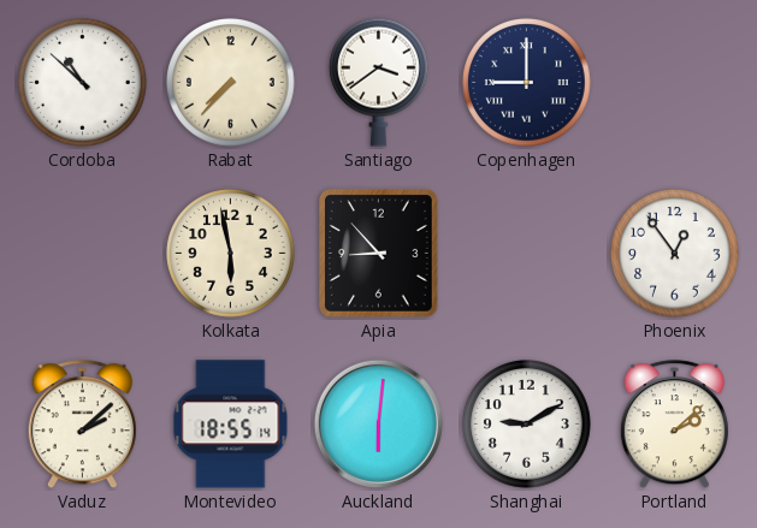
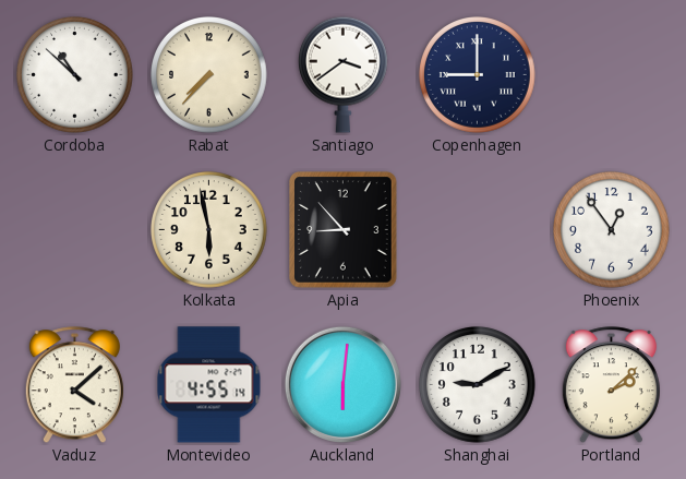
Vaduz: 2:08 -> 4:08 (74, 385)
Montevideo: 18:55 -> 4:55 (209, 385)
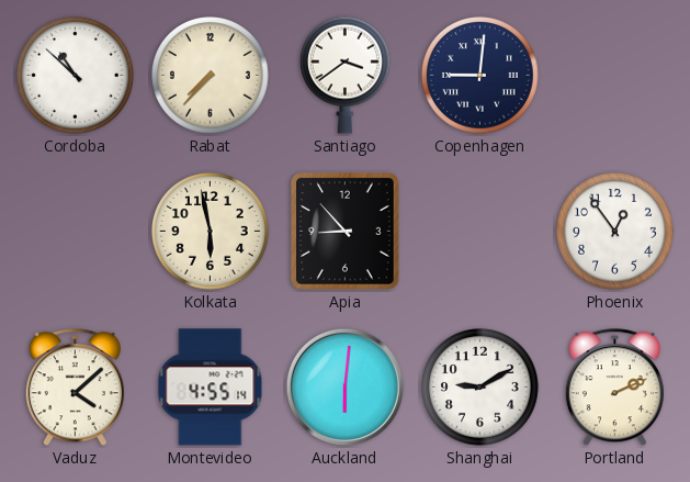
Copenhagen: 9:00 -> 9:01 (480, 76)
Portland: 2:08 -> 2:11 (614, 388)
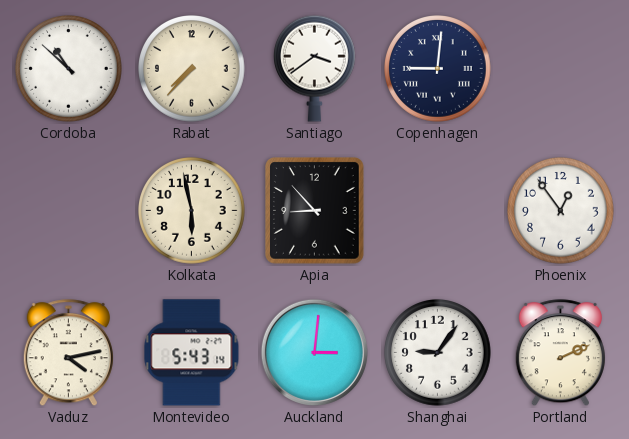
Vaduz: 4:08 -> 4:13 (68, 353)
Montevideo: 4:55 -> 5:43 (192, 353)
Auckland: 6:01 -> 3:01 (314, 352)
Shanghai: 9:10 -> 9:06 (438, 353)
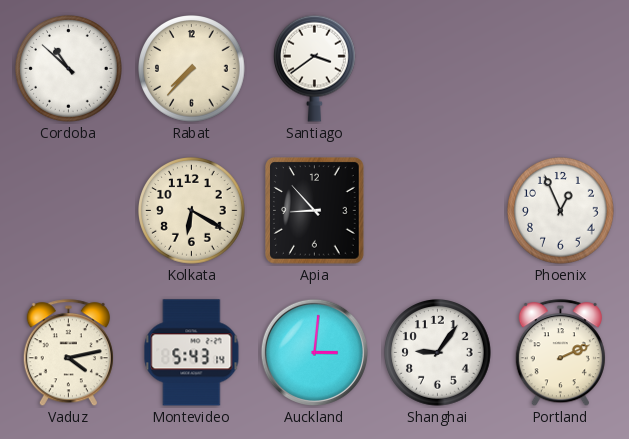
Copenhagen: 9:01 -> none (438, 69)
Kolkata: 5:58 -> 6:20 (192, 211)
Phoenix: 12:54 -> 12:56 (561, 211)
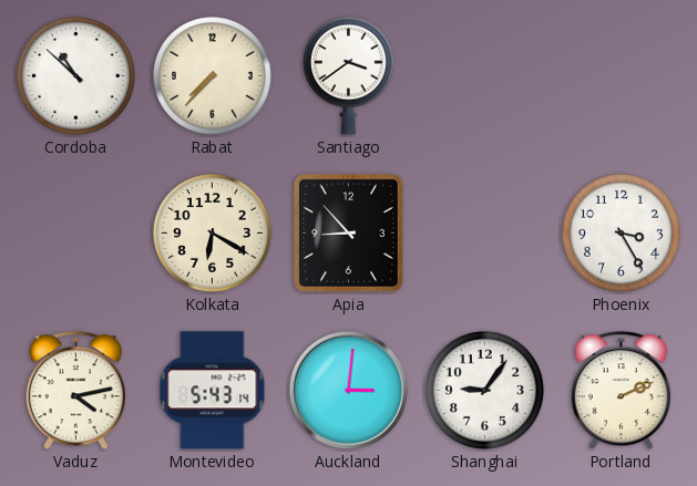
Phoenix: 12:56 -> 3:25 (622, 234)
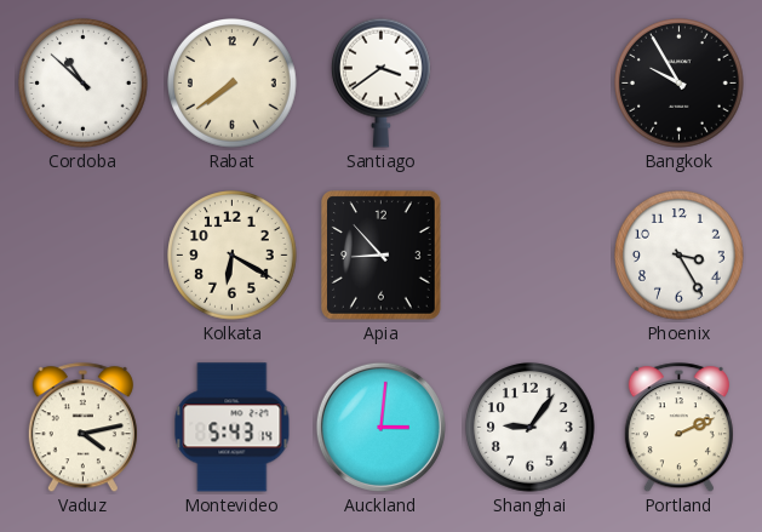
Rabat: 7:37 -> 7:39 (233, 84)
Bangkok: none -> 9:55 (680, 84)
